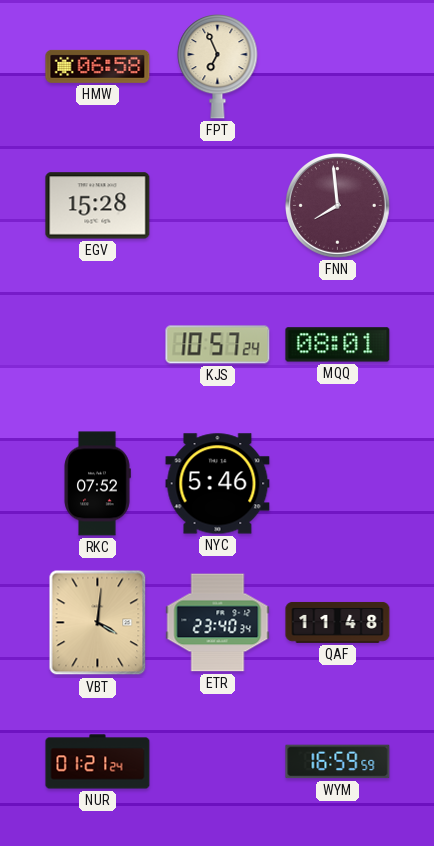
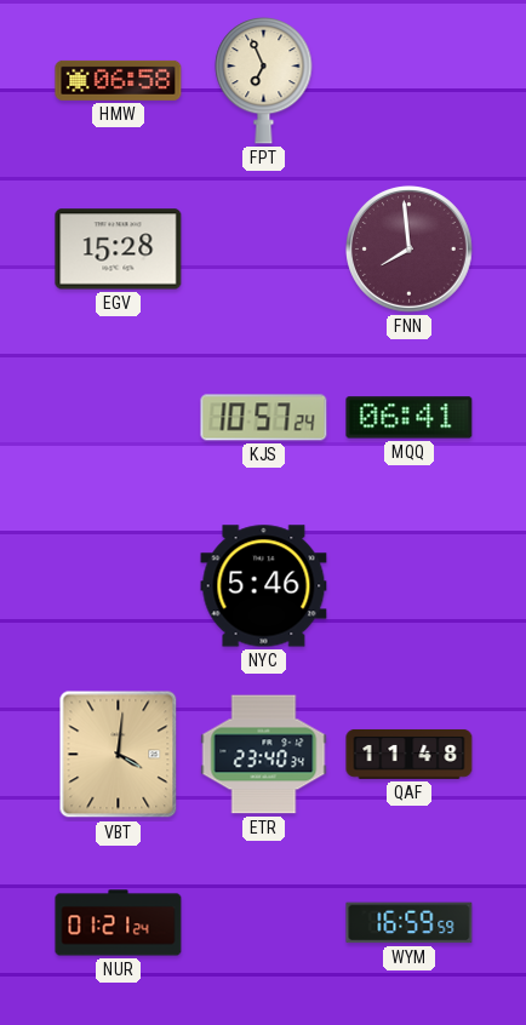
MQQ: 08:01 -> 06:41 (410, 418)
RKC: 07:52 -> none (97, 484)
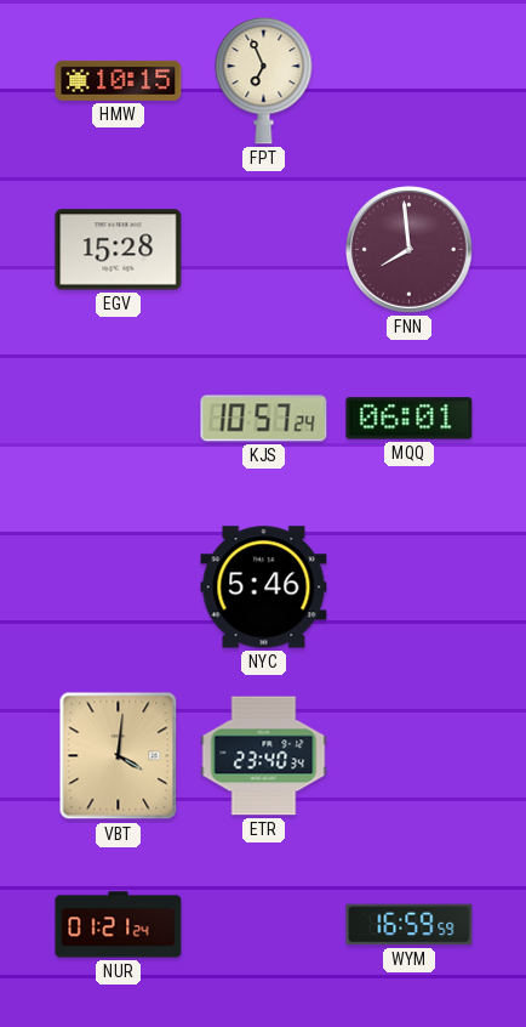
HMW: 06:58 -> 10:15 (119, 80)
MQQ: 06:41 -> 06:01 (410, 419)
QAF: 11:48 -> none (410, 754)
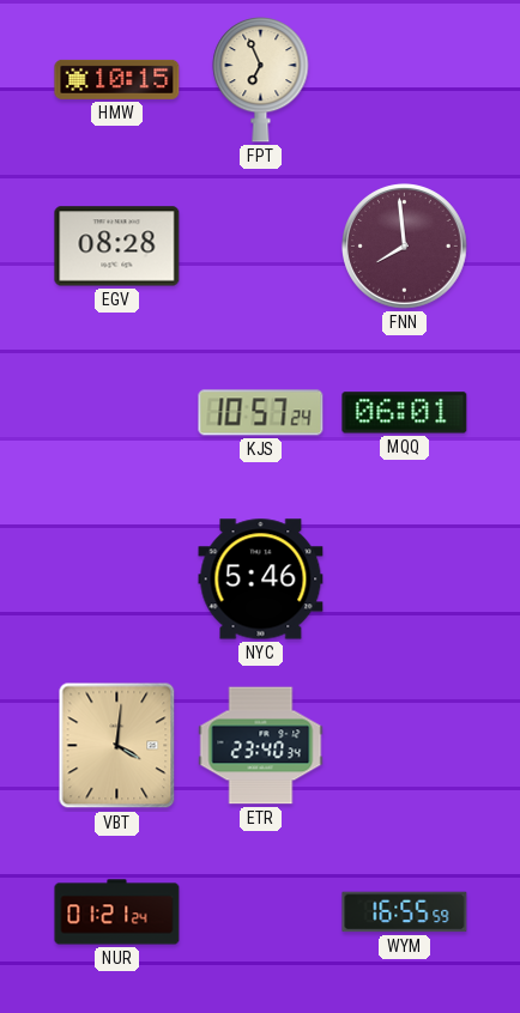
EGV: 15:28 -> 08:28 (117, 247)
WYM: 16:59 -> 16:55 (405, 912)
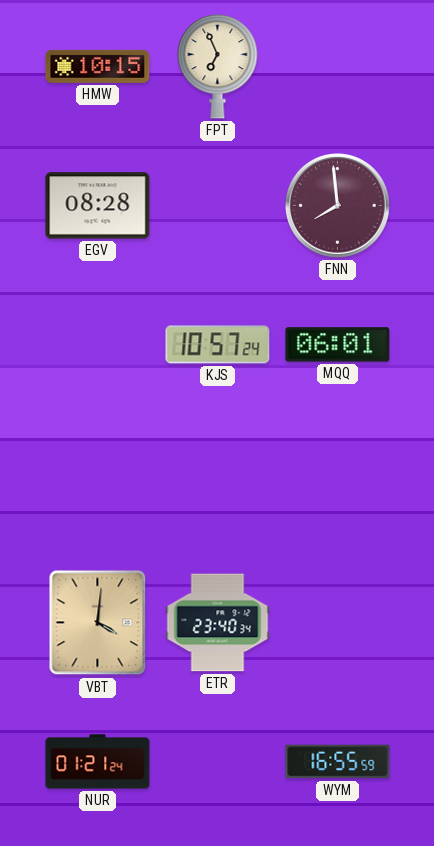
NYC: 5:46 -> none (261, 580)
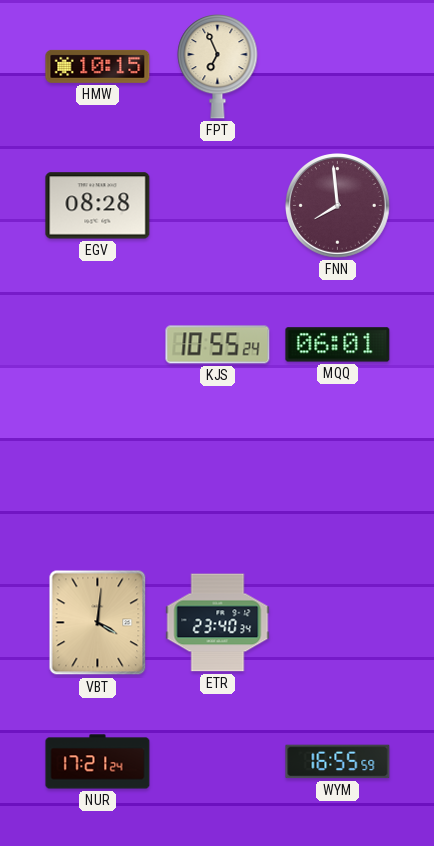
KJS: 10:57 -> 10:55 (218, 345)
NUR: 01:21 -> 17:21 (98, 762)
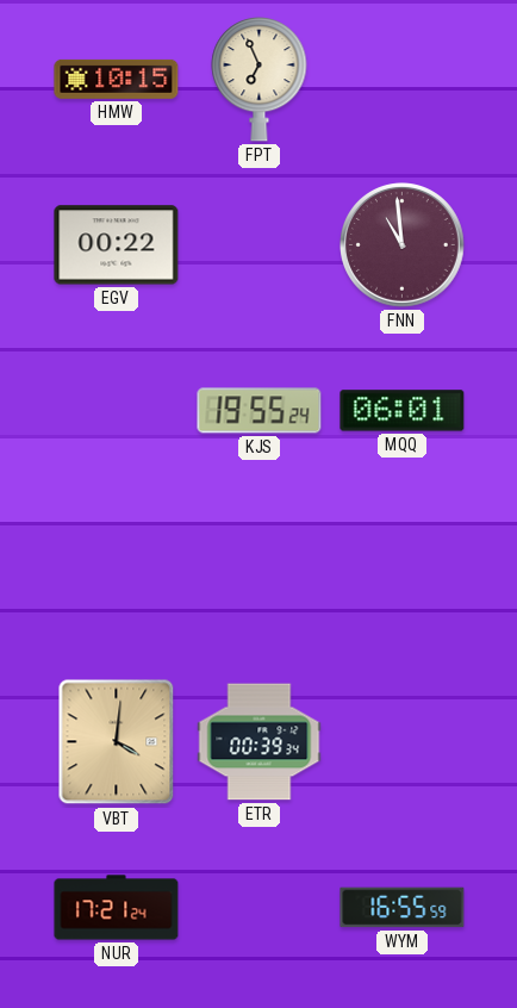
EGV: 08:28 -> 00:22 (117, 245)
FNN: 7:59 -> 10:59 (403, 245)
KJS: 10:55 -> 19:55 (260, 411)
ETR: 23:40 -> 00:39 (260, 742)
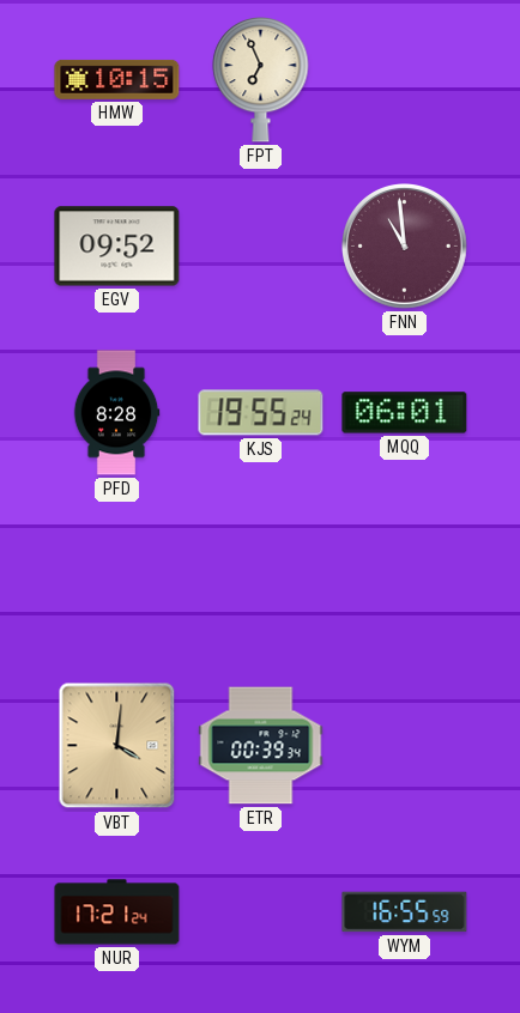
EGV: 00:22 -> 09:52 (117, 247)
PFD: none -> 8:28 (116, 413)
